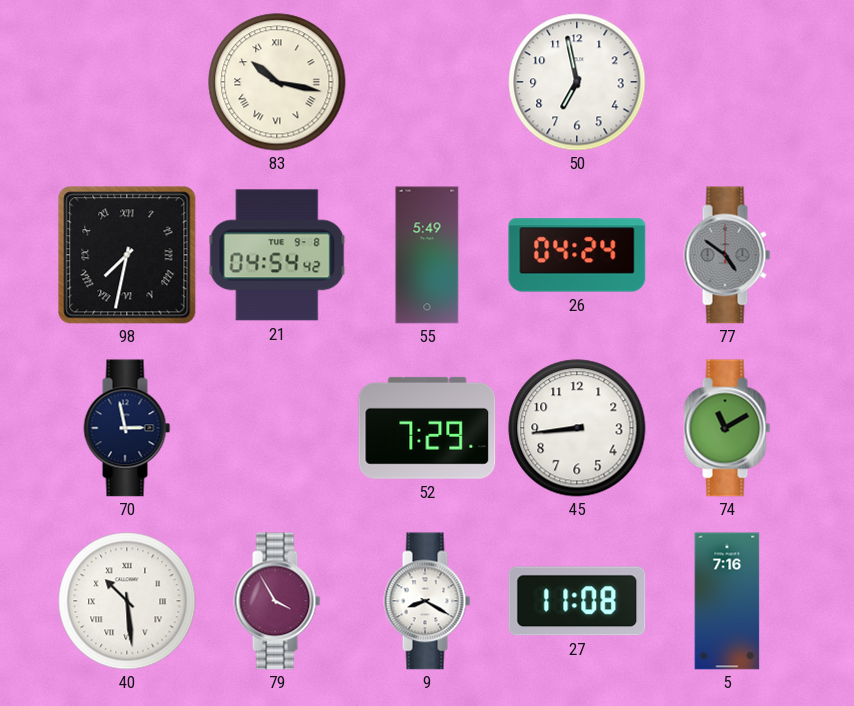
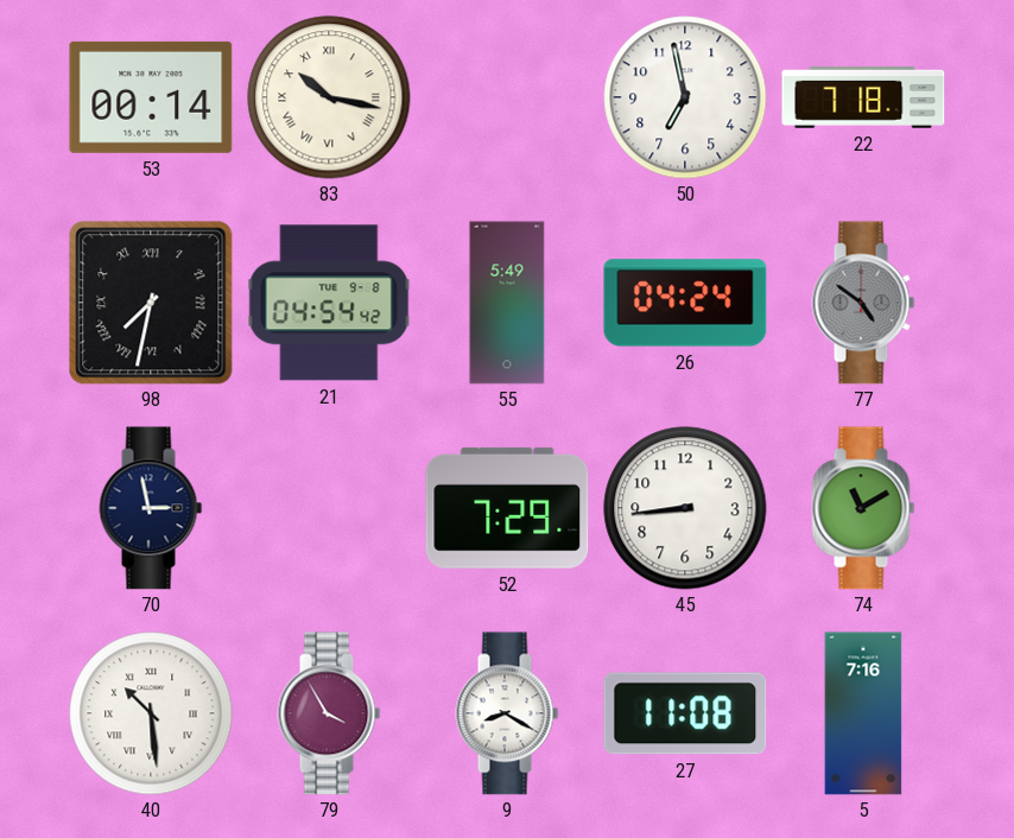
53: none -> 00:14 (151, 97)
22: none -> 7:18 (863, 97)
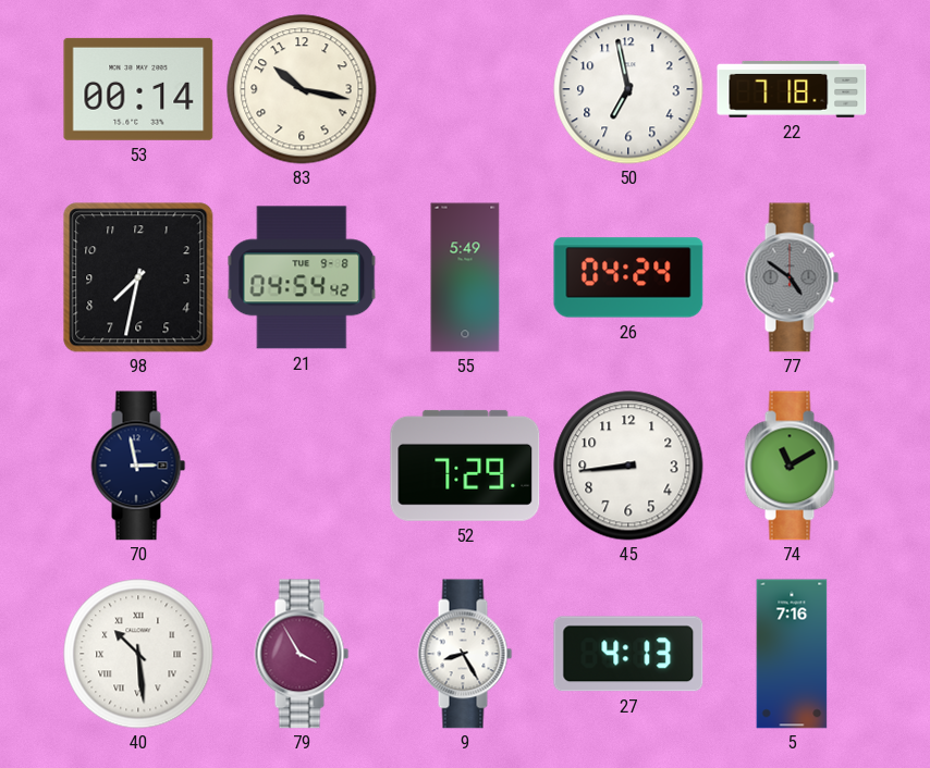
83 numerals: Roman -> Arabic (302, 89)
98 numerals: Roman -> Arabic (138, 277)
9: 8:20 -> 8:25 (465, 654)
27: 11:08 -> 4:13 (628, 654)
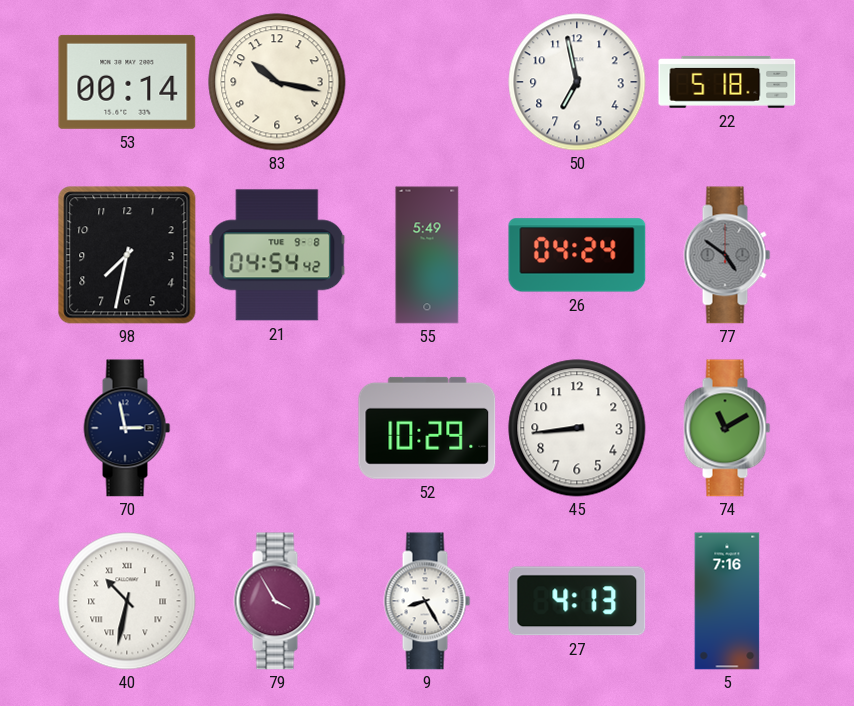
22: 7:18 -> 5:18 (727, 82)
52: 7:29 -> 10:29 (427, 428)
40: 10:29 -> 10:32 (127, 601)
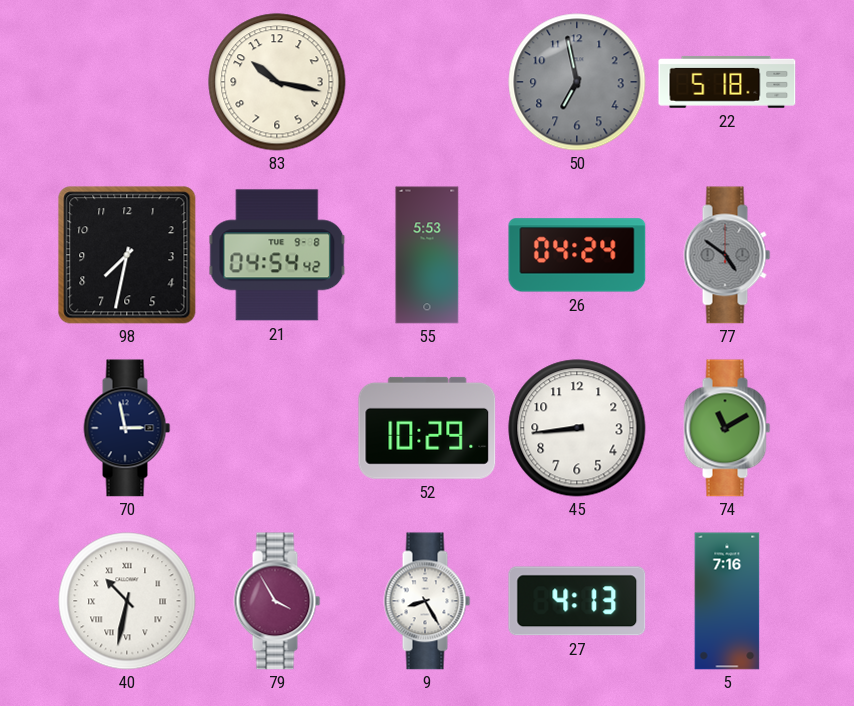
53: 00:14 -> none (127, 82)
50 dial: white -> grey (577, 82)
55: 5:49 -> 5:53 (427, 255)
